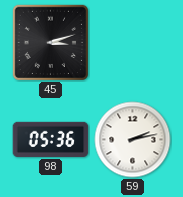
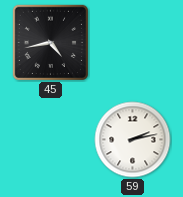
45: 3:12 -> 4:43 (50, 42)
98: 05:36 -> none (51, 139)
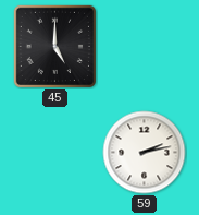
45: 4:43 -> 5:00 (54, 46)
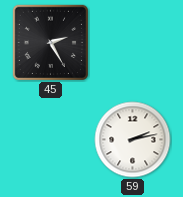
45: 5:00 -> 2:25 (50, 42)
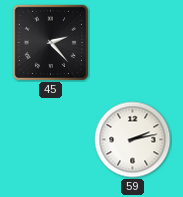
45: 2:25 -> 2:23 (50, 42)
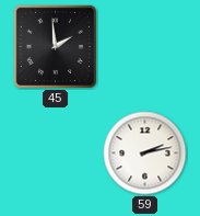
45: 2:23 -> 1:59 (55, 46)
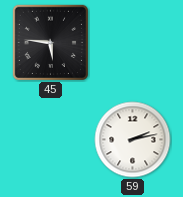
45: 1:59 -> 5:46 (50, 42)
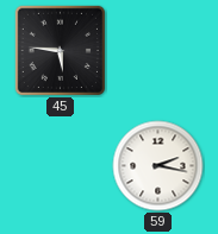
59: 2:13 -> 2:17 (158, 166)
